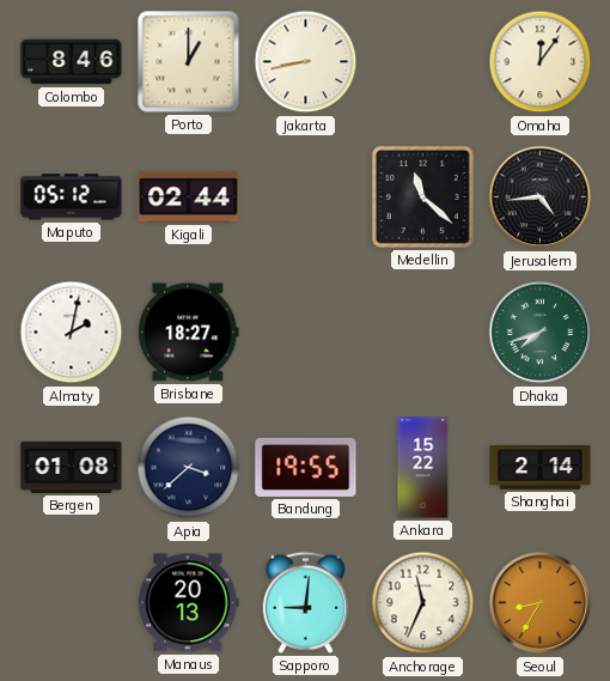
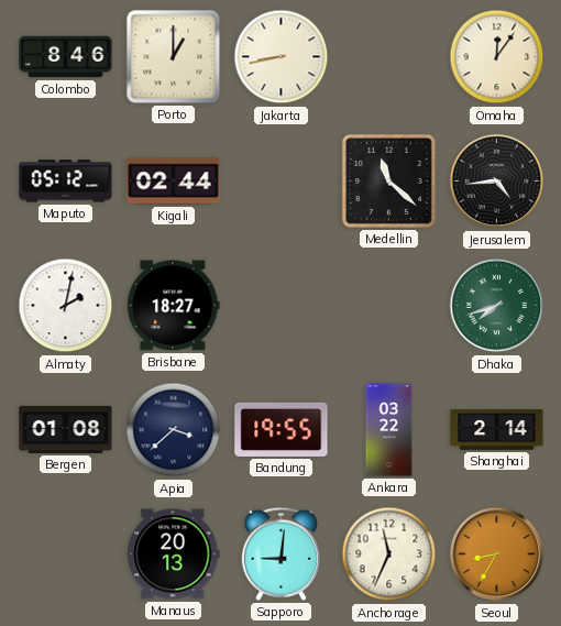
Ankara: 15:22 -> 03:22 (389, 430)
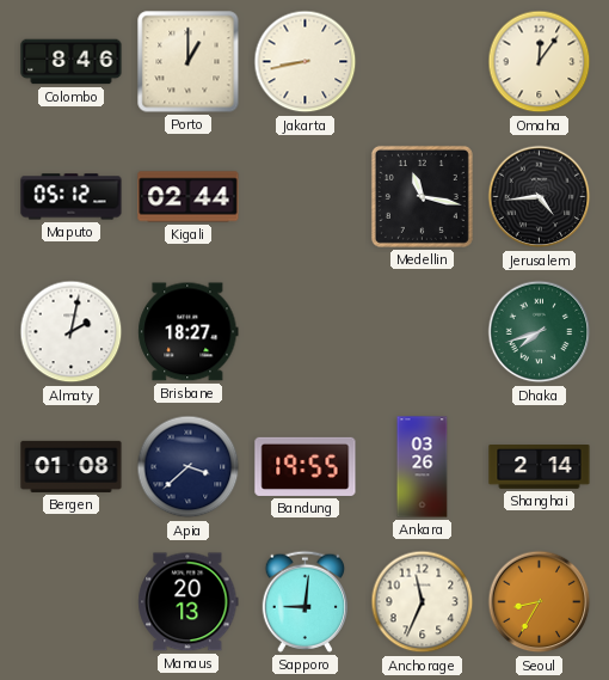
Medellin: 11:22 -> 11:17 (422, 196)
Ankara: 03:22 -> 03:26 (423, 467)
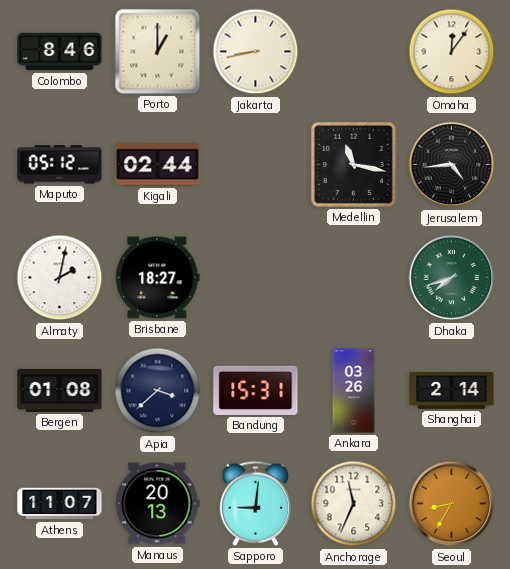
Bandung: 19:55 -> 15:31 (256, 390)
Athens: none -> 11:07 (60, 504)
